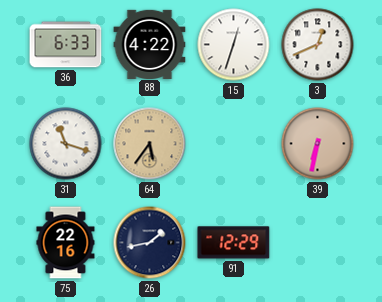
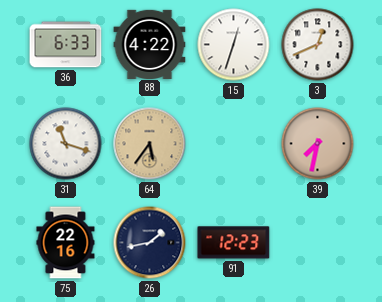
39: 6:32 -> 7:32 (318, 144)
91: 12:29 -> 12:23 (234, 243)
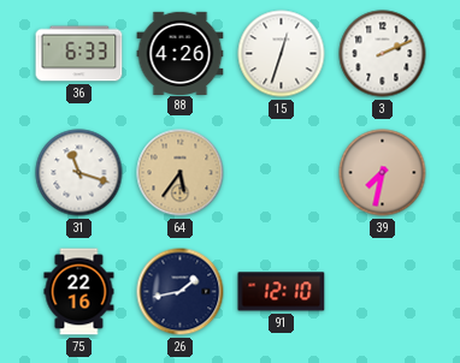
88: 4:22 -> 4:26 (181, 53)
3: 12:41 -> 2:11 (383, 54)
91: 12:23 -> 12:10 (282, 292)
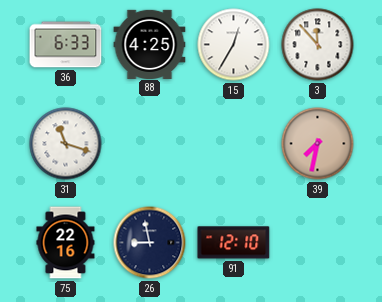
88: 4:26 -> 4:25 (150, 44)
15: 12:33 -> 12:35 (234, 45)
3: 2:11 -> 11:53 (318, 45)
64: 5:36 -> none (181, 173)
26: 1:43 -> 8:58 (150, 243)
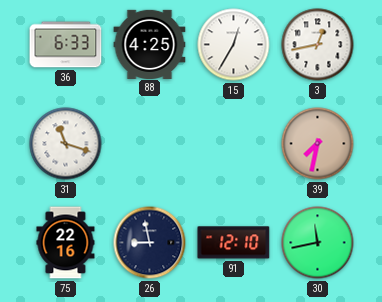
3: 11:53 -> 12:43 (318, 45)
30: none -> 11:43 (318, 243)
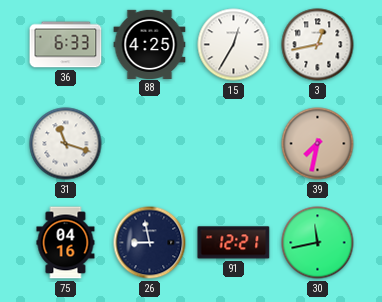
75: 22:16 -> 04:16 (66, 243)
91: 12:10 -> 12:21 (234, 243)
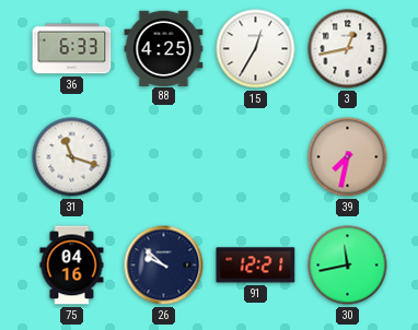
26: 8:58 -> 9:52 (164, 266)
